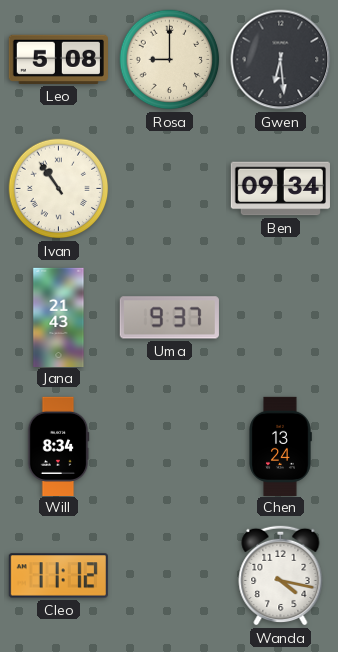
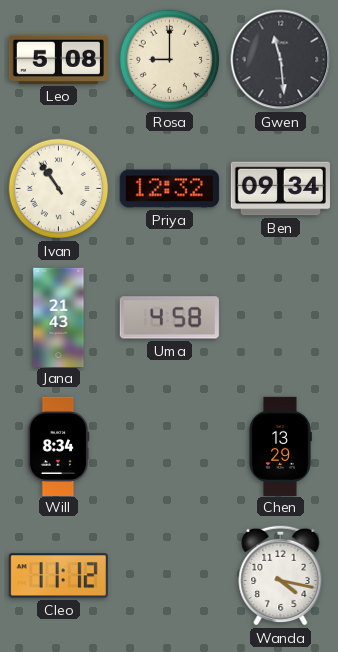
Gwen: 6:29 -> 11:29 (281, 60)
Priya: none -> 12:32 (169, 189)
Uma: 9:37 -> 4:58 (169, 318)
Chen: 13:24 -> 13:29 (280, 446)
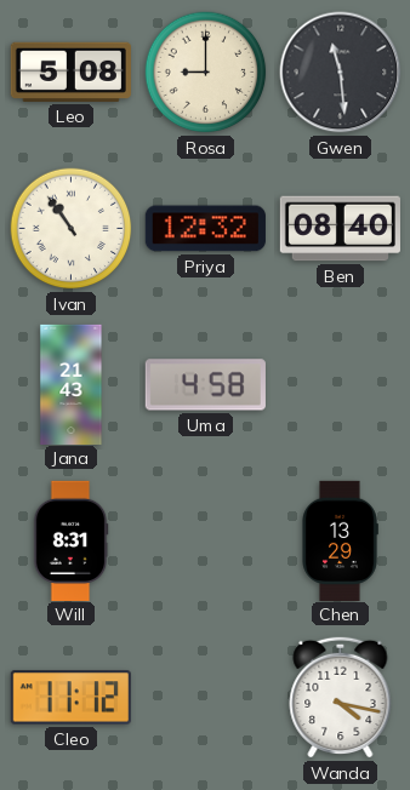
Ben: 09:34 -> 08:40 (340, 229)
Will: 8:34 -> 8:31 (70, 540)
